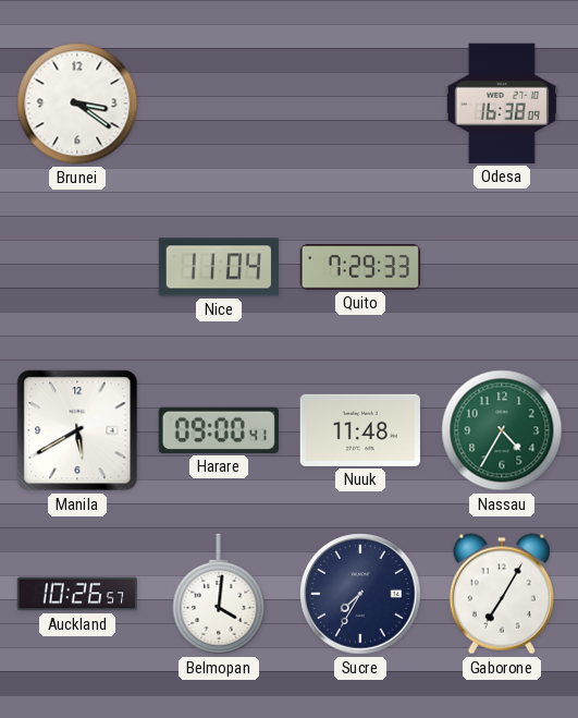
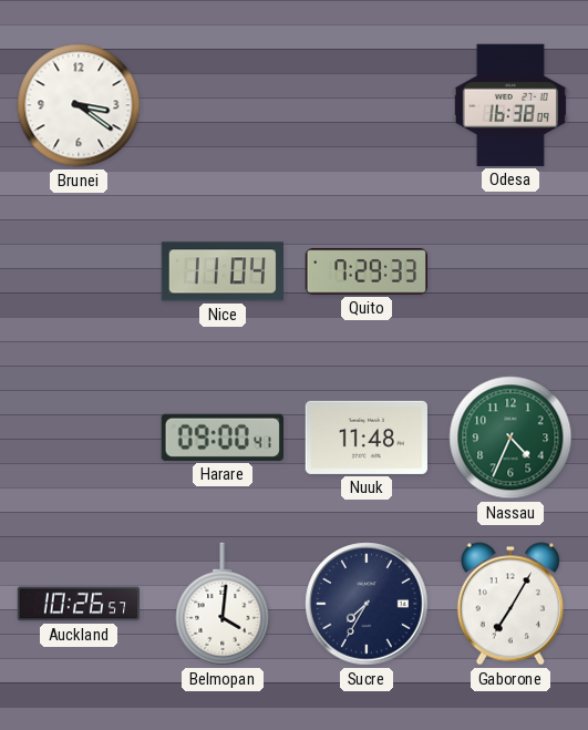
Manila: 5:40 -> none (77, 430)
Nassau: 4:35 -> 4:34 (510, 438)
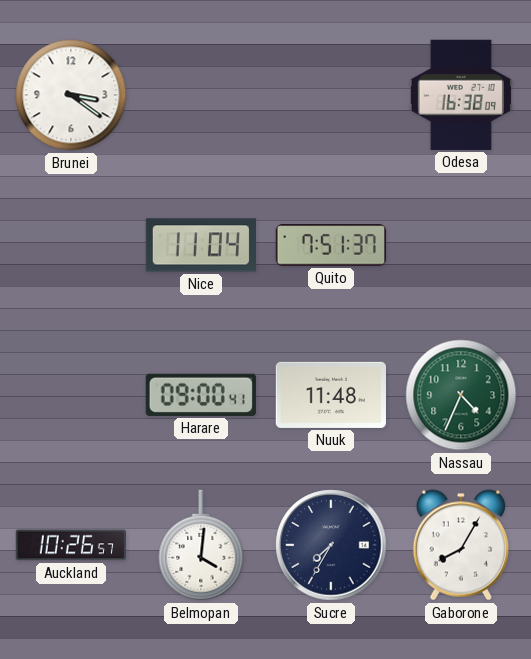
Quito: 7:29 -> 7:51 (330, 245)
Gaborone: 7:05 -> 8:05 (461, 545)
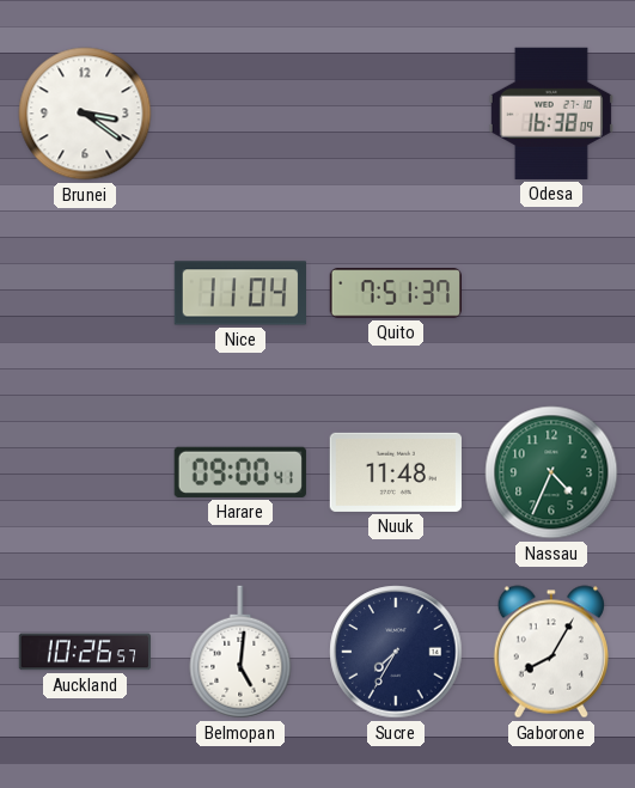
Belmopan: 4:01 -> 5:01 (240, 652)
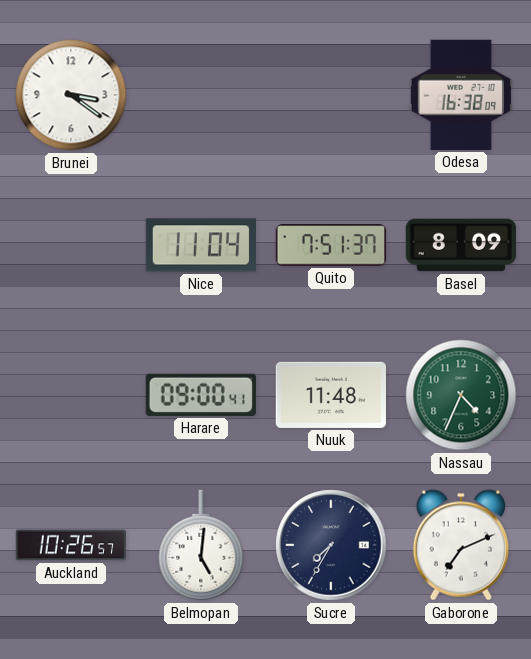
Basel: none -> 8:09 (460, 245)
Gaborone: 8:05 -> 7:11 (461, 545)
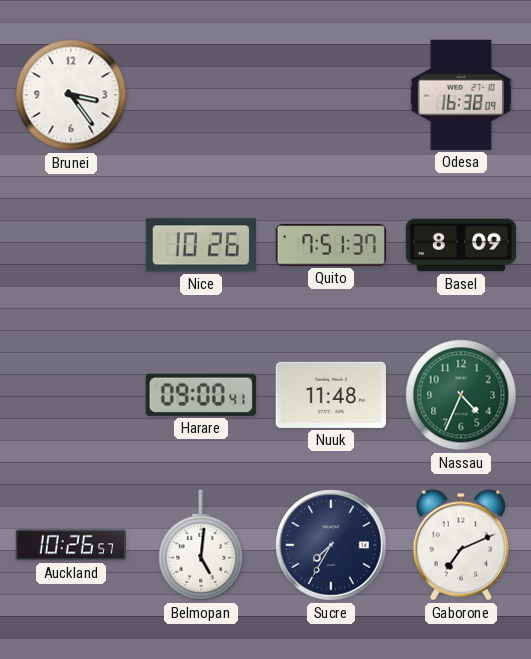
Brunei: 3:21 -> 3:24 (71, 95)
Nice: 11:04 -> 10:26 (200, 245)
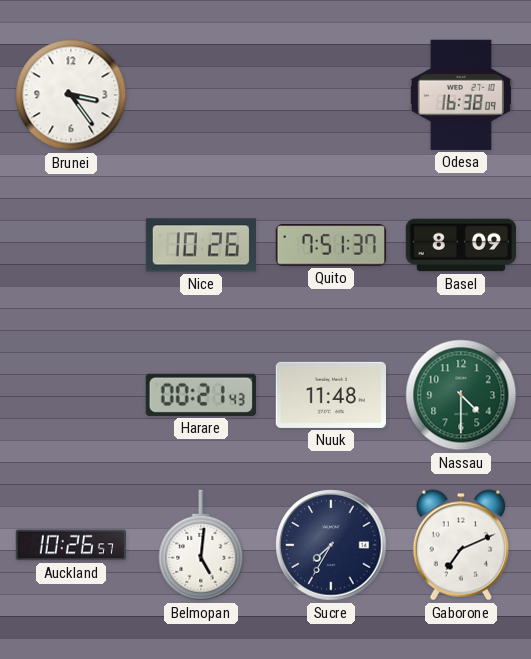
Harare: 09:00 -> 00:21 (201, 395)
Nassau: 4:34 -> 4:30 (461, 395)
